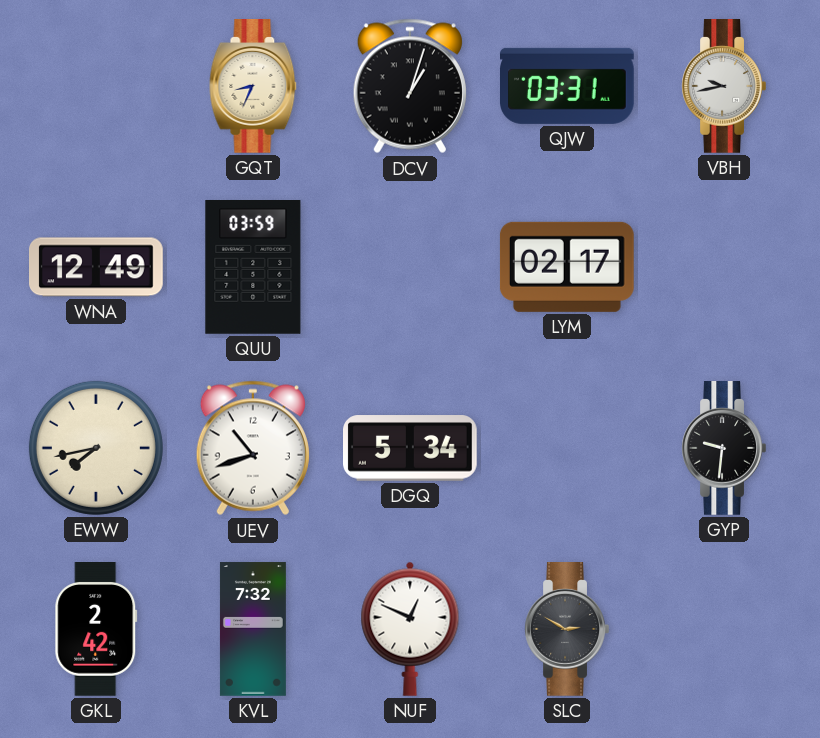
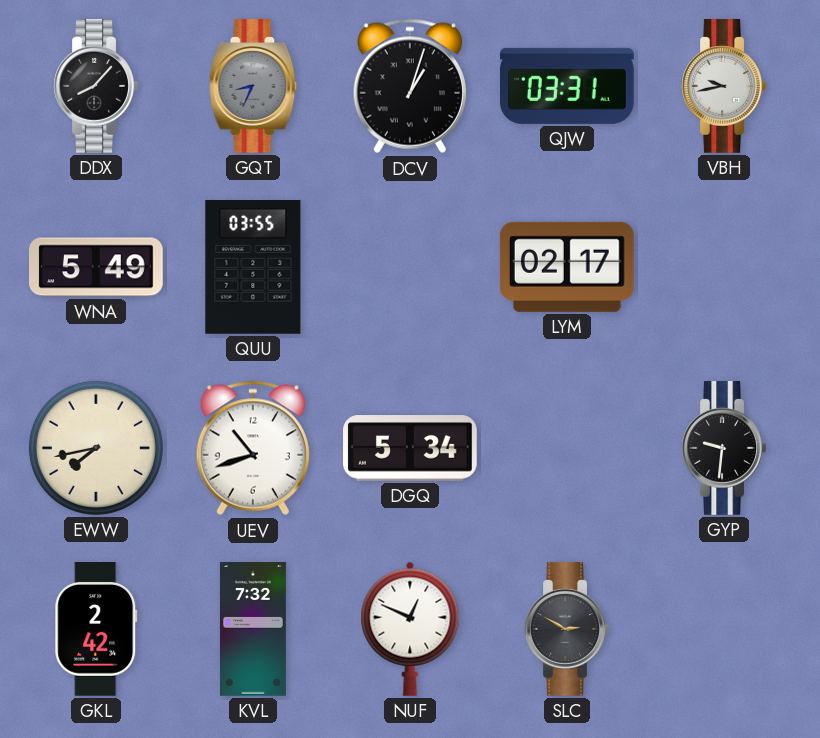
DDX: none -> 8:07 (96, 87)
GQT dial: cream -> grey (253, 87)
WNA: 12:49 -> 5:49 (97, 267)
QUU: 03:59 -> 03:55 (253, 268)
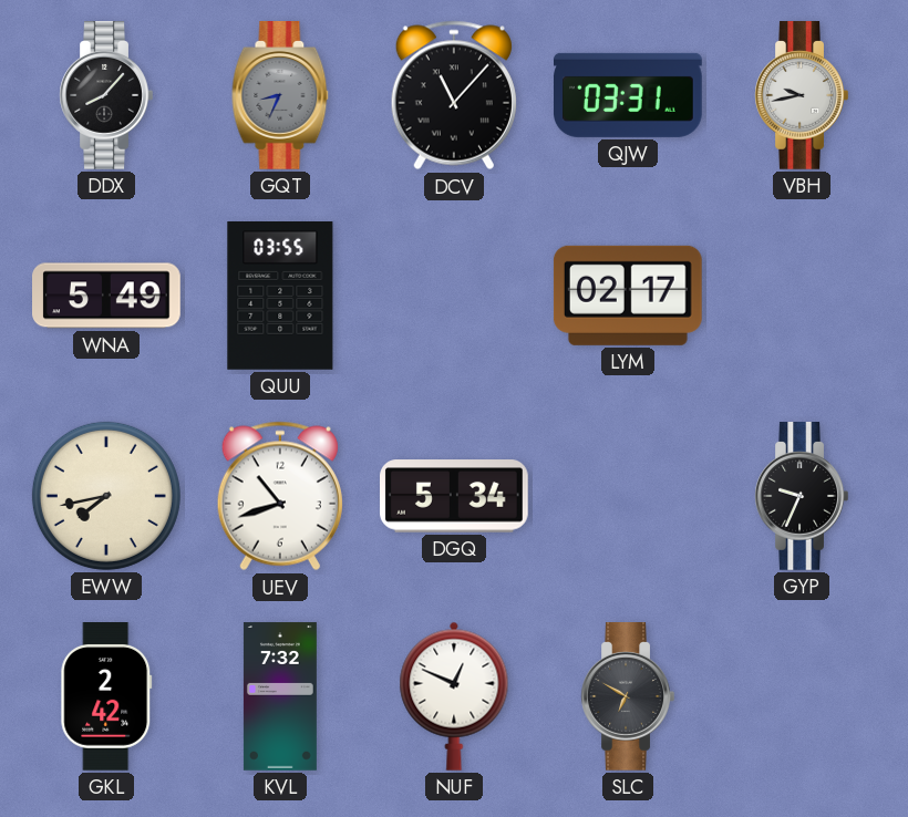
DCV: 1:03 -> 11:07 (454, 95)
GYP: 9:31 -> 9:34 (802, 497)
SLC: 2:50 -> 6:50 (628, 697)
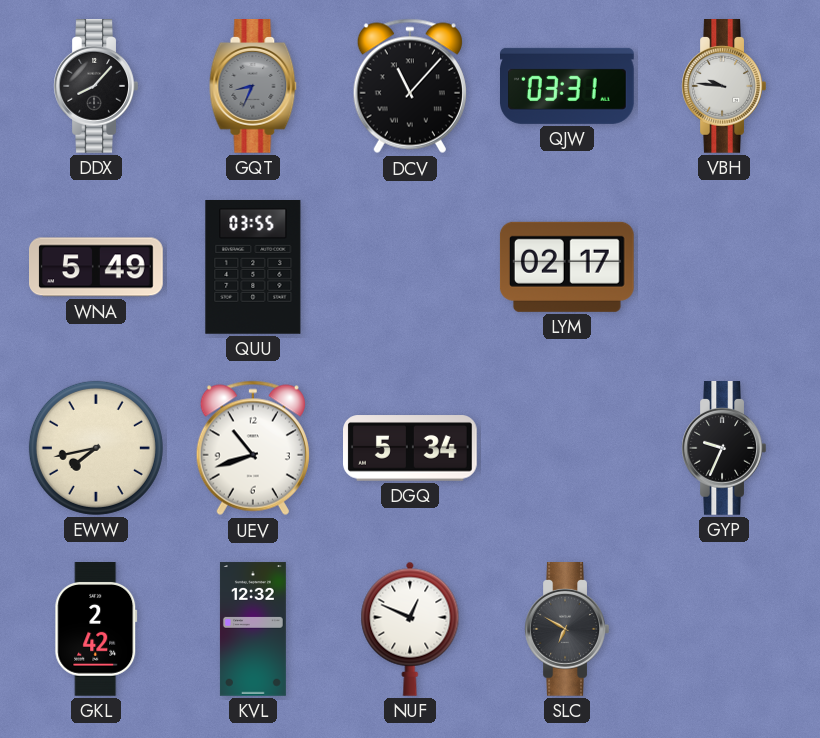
VBH: 9:43 -> 9:46 (724, 87)
KVL: 7:32 -> 12:32 (253, 629)
